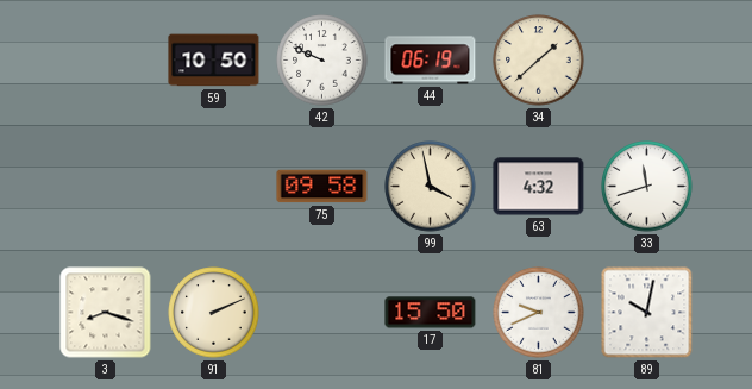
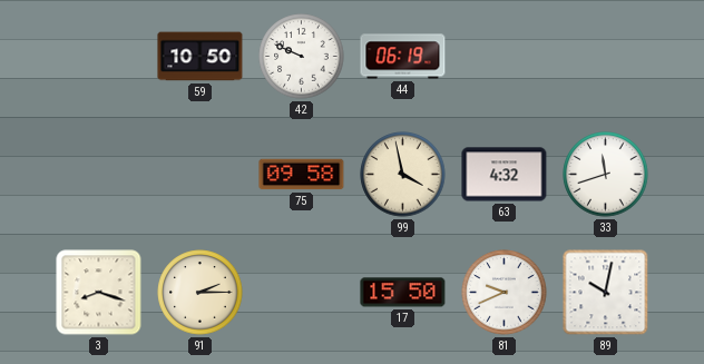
34: 1:38 -> none (539, 61)
91: 2:11 -> 2:15 (201, 293)
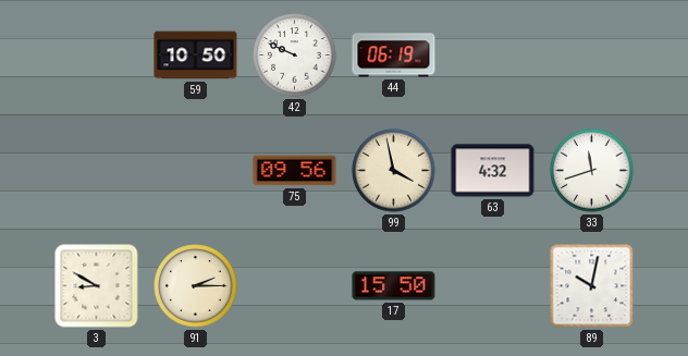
75: 09:58 -> 09:56 (295, 171)
3: 8:18 -> 8:50 (97, 286)
81: 9:41 -> none (505, 293)
